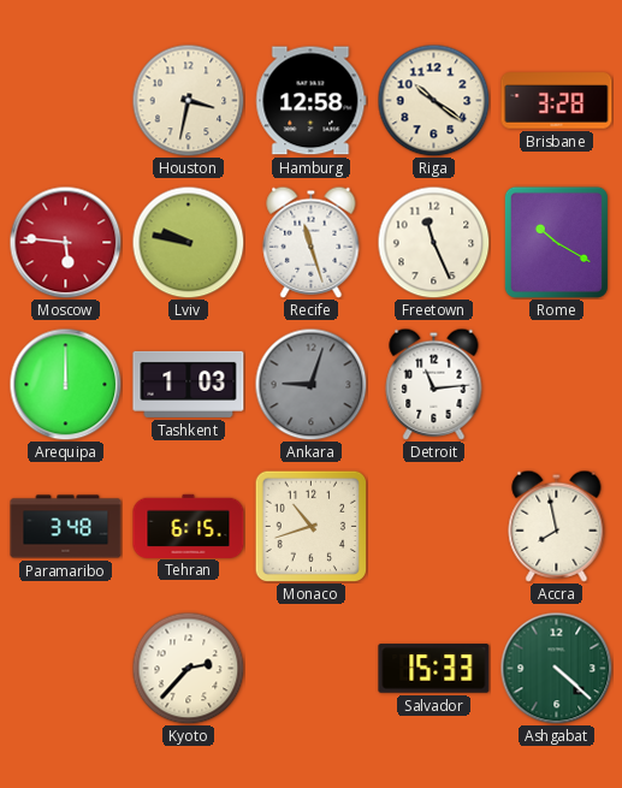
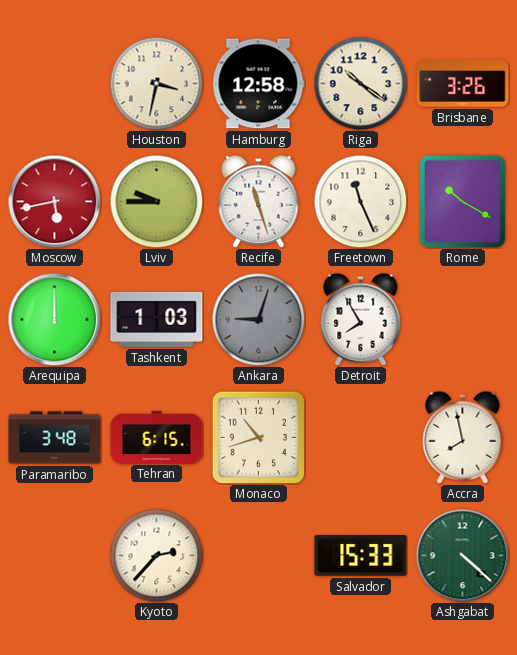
Brisbane: 3:28 -> 3:26 (463, 84)
Moscow: 5:46 -> 5:43 (54, 201)
Lviv: 9:47 -> 9:45 (156, 201)
Detroit: 11:14 -> 7:55 (361, 319)
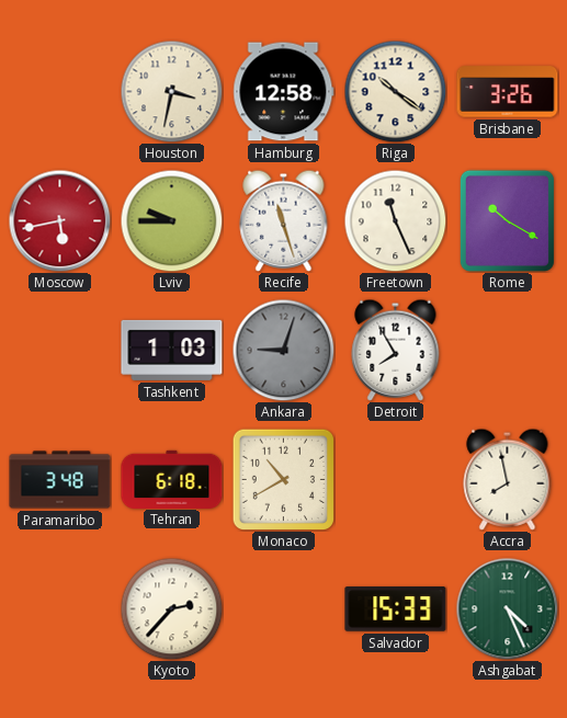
Arequipa: 12:00 -> none (54, 319)
Tehran: 6:15 -> 6:18 (172, 479)
Monaco: 10:42 -> 10:40 (283, 479)
Ashgabat: 4:22 -> 4:26 (507, 608)
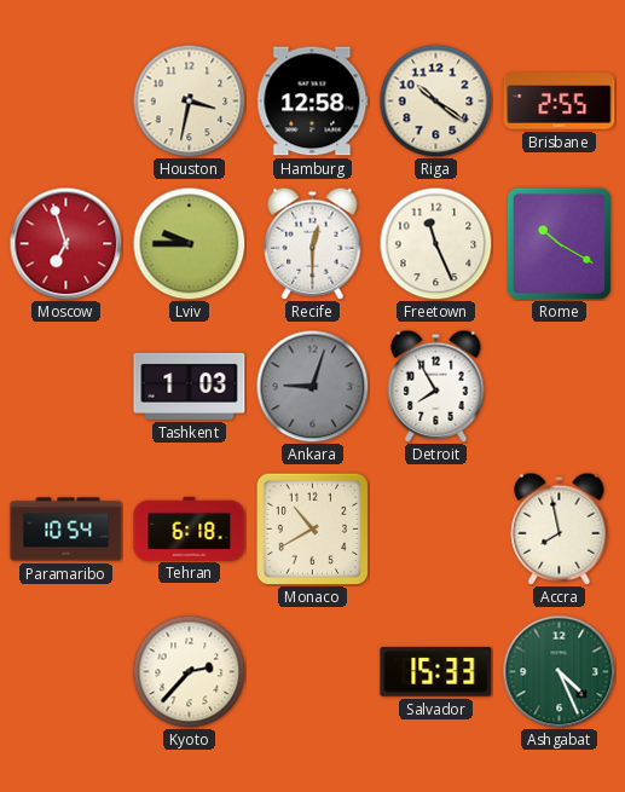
Brisbane: 3:26 -> 2:55 (560, 102)
Moscow: 5:43 -> 6:57 (65, 243)
Recife: 11:27 -> 12:30 (313, 243)
Paramaribo: 3:48 -> 10:54 (66, 530)
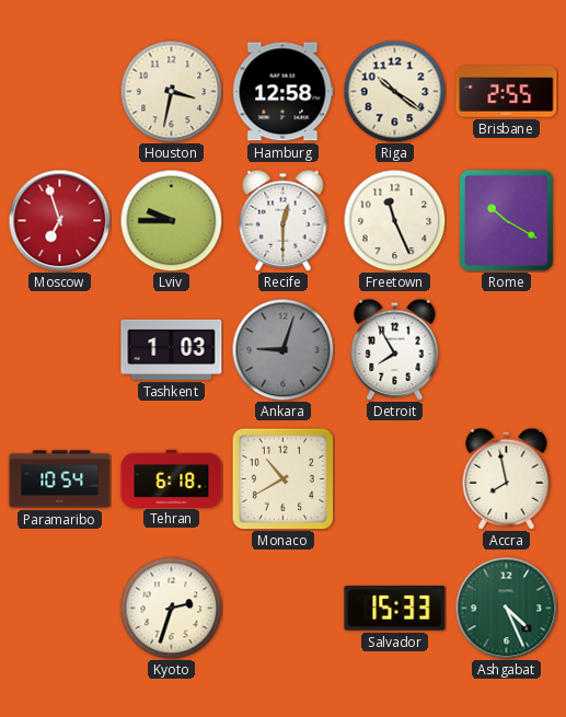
Kyoto: 2:37 -> 2:33 (171, 608)
